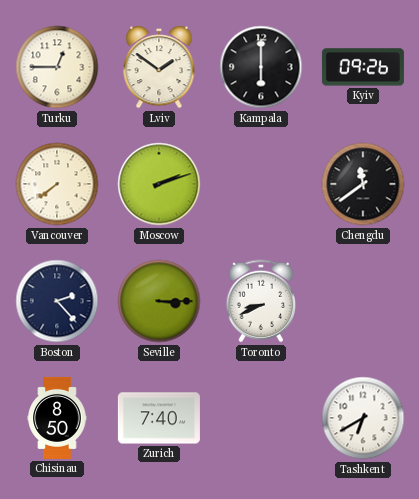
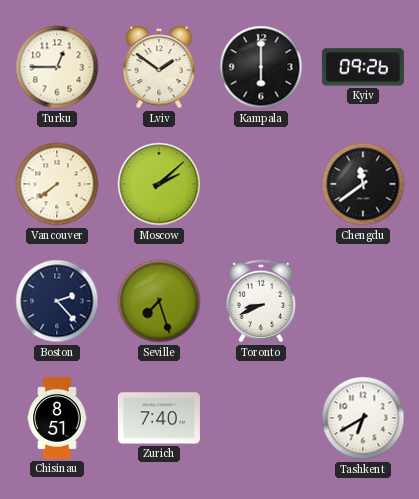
Moscow: 2:12 -> 2:08 (159, 184)
Seville: 3:15 -> 7:27 (159, 301)
Chisinau: 8:50 -> 8:51 (57, 418)
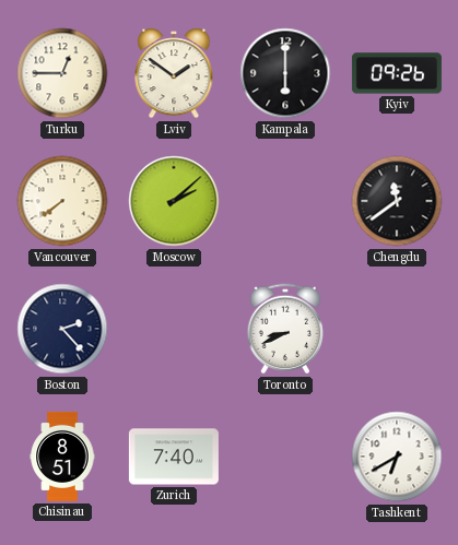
Seville: 7:27 -> none (159, 301)
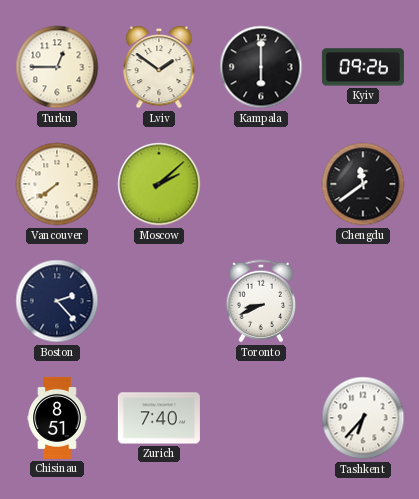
Tashkent: 6:40 -> 6:37 (363, 418)
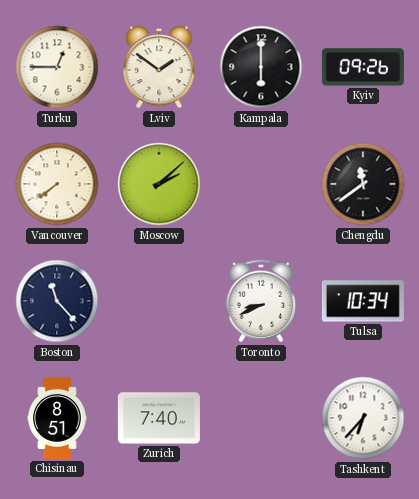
Boston: 2:23 -> 11:23 (57, 301)
Tulsa: none -> 10:34 (363, 301)
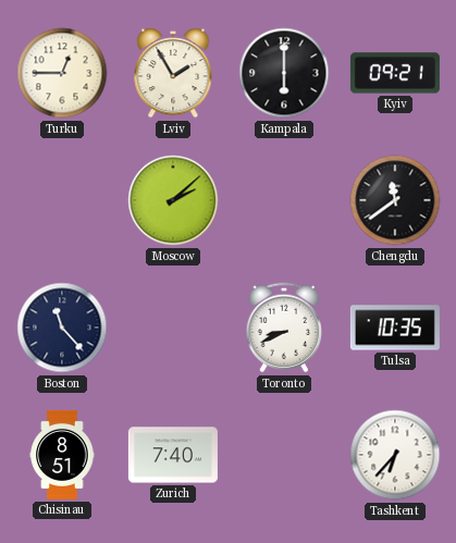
Lviv: 1:51 -> 1:55 (173, 73)
Kyiv: 09:26 -> 09:21 (395, 73)
Vancouver: 7:39 -> none (57, 184)
Tulsa: 10:34 -> 10:35 (395, 328)
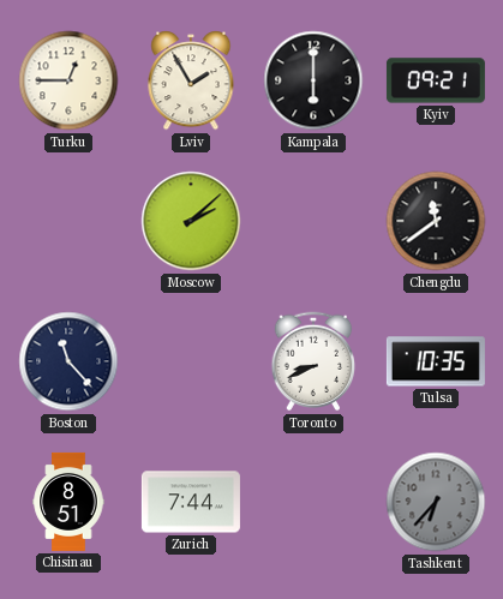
Zurich: 7:40 -> 7:44 (191, 502)
Tashkent dial: white -> grey (436, 502)
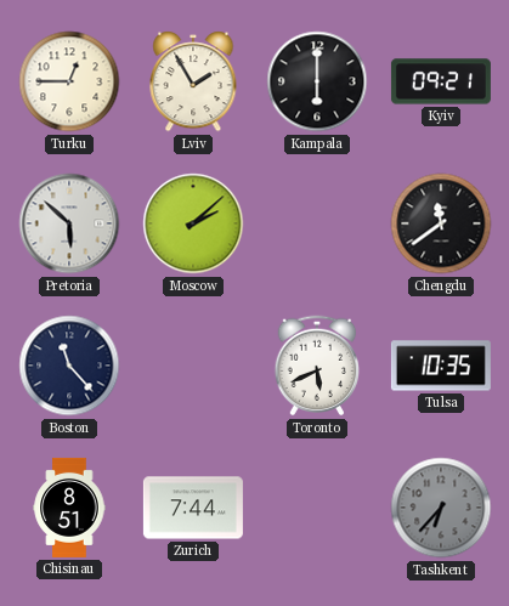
Pretoria: none -> 5:52 (69, 223)
Toronto: 8:41 -> 5:41 (317, 366)
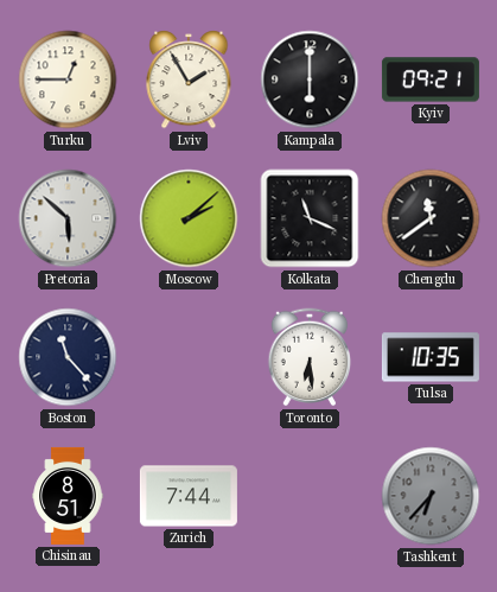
Kolkata: none -> 11:19 (310, 218)
Toronto: 5:41 -> 6:29 (310, 357)
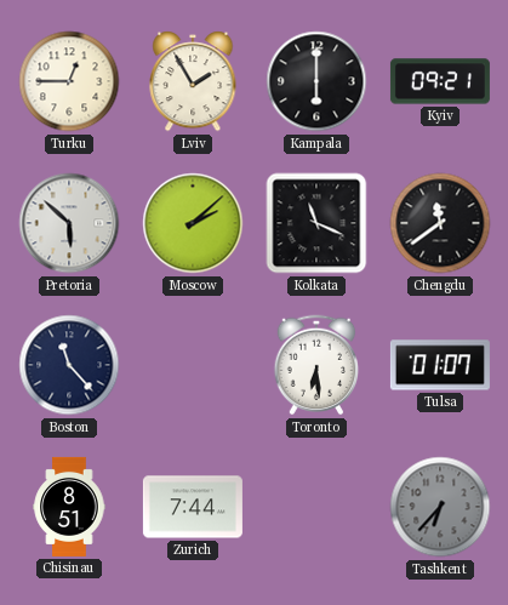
Tulsa: 10:35 -> 01:07 (440, 365)
